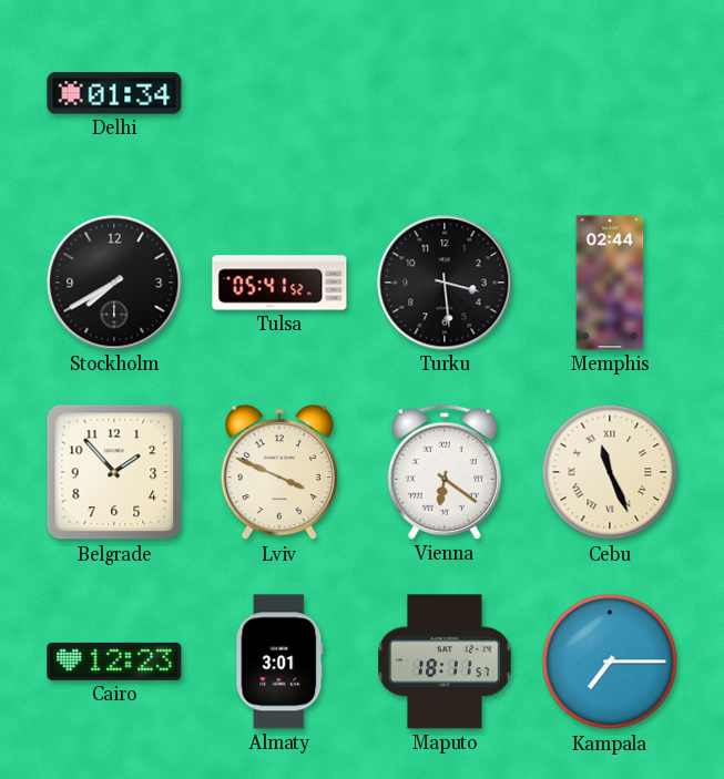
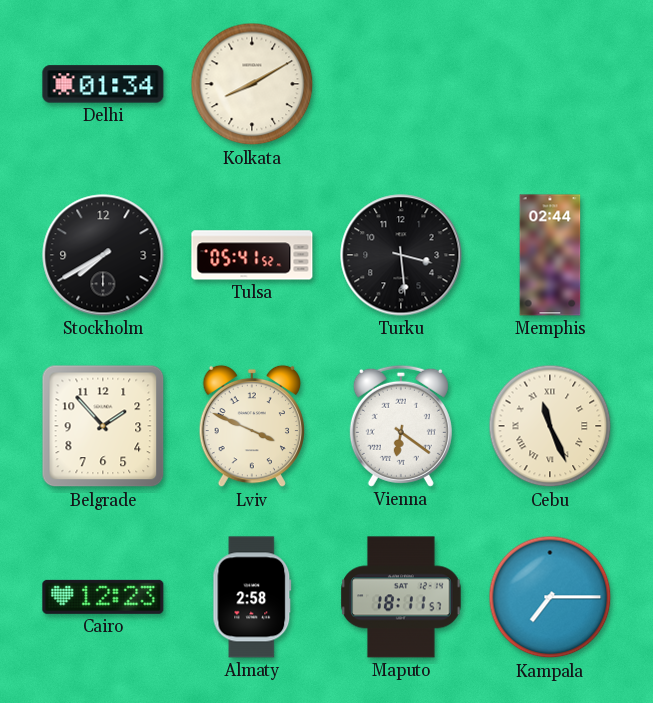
Kolkata: none -> 8:10 (252, 84)
Almaty: 3:01 -> 2:58 (252, 597)
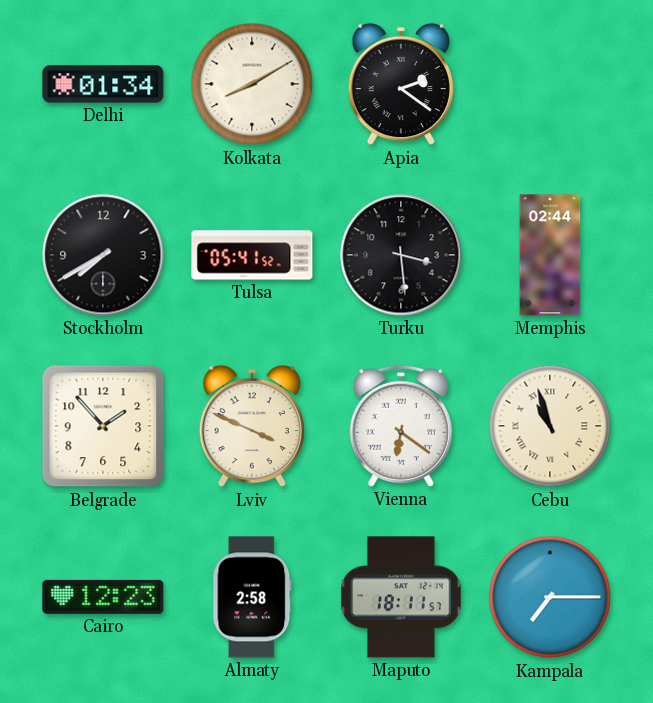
Apia: none -> 2:21 (400, 84)
Cebu: 11:26 -> 10:57 (550, 426)
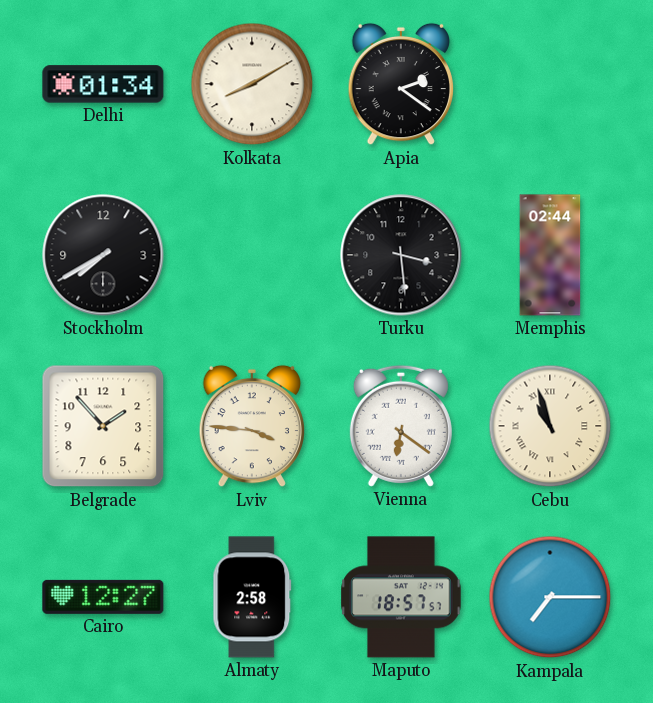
Tulsa: 05:41 -> none (252, 255)
Lviv: 3:49 -> 3:46 (251, 426)
Cairo: 12:23 -> 12:27 (103, 597)
Maputo: 18:11 -> 18:57 (401, 597)
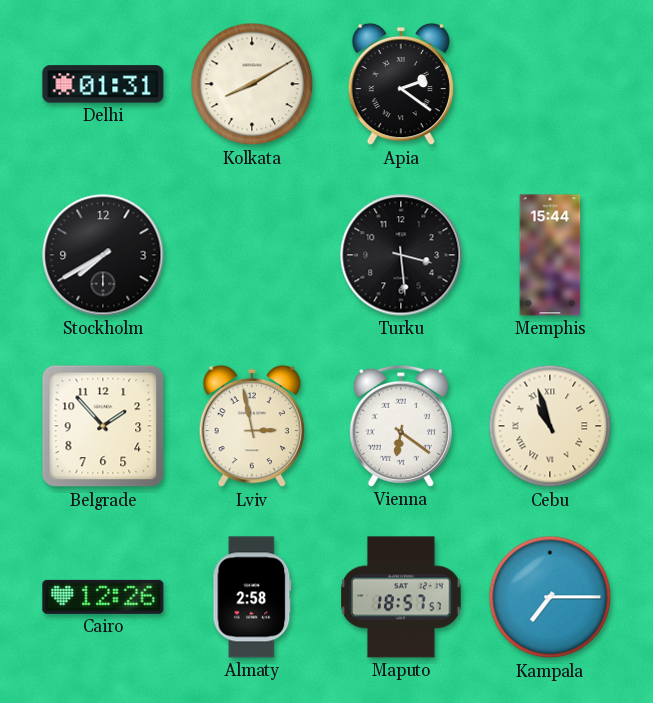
Delhi: 01:34 -> 01:31 (103, 84)
Memphis: 02:44 -> 15:44 (550, 255)
Lviv: 3:46 -> 2:58 (251, 426)
Cairo: 12:27 -> 12:26 (103, 597)
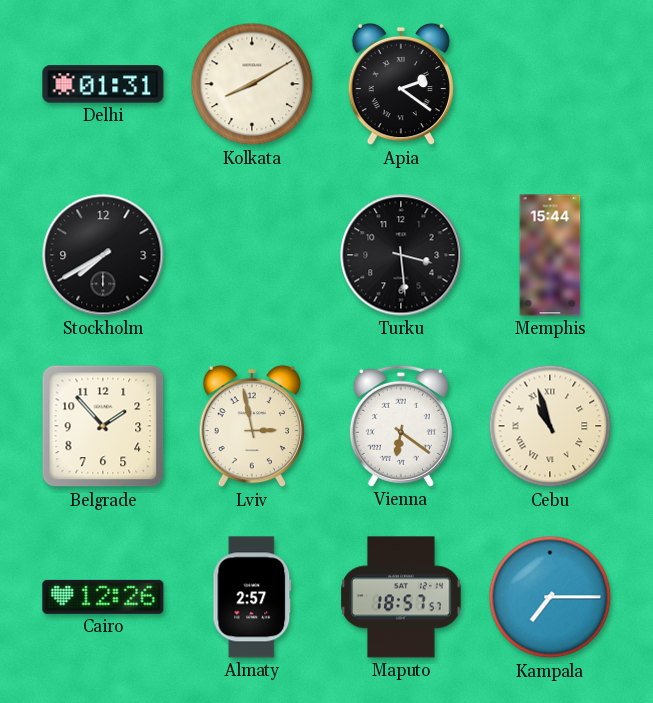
Almaty: 2:58 -> 2:57 (252, 597)
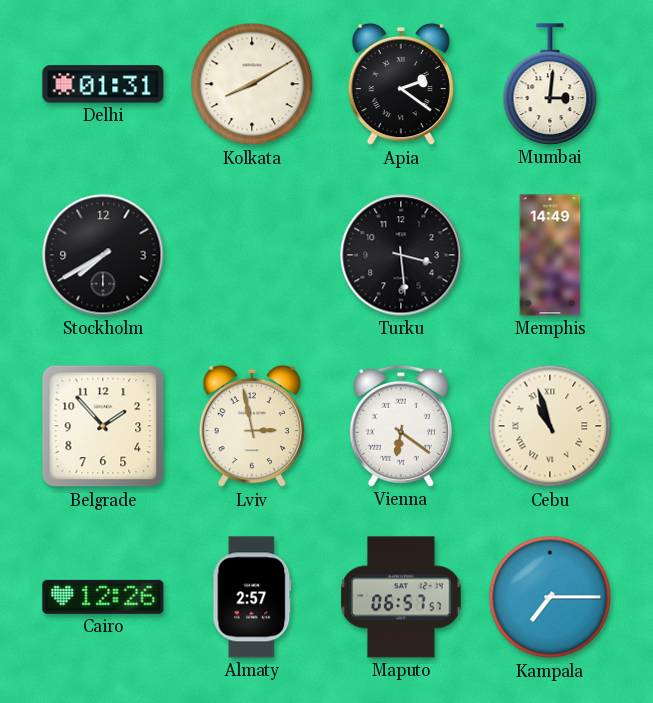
Mumbai: none -> 3:01 (550, 84)
Memphis: 15:44 -> 14:49 (550, 255)
Maputo: 18:57 -> 06:57 (401, 597)
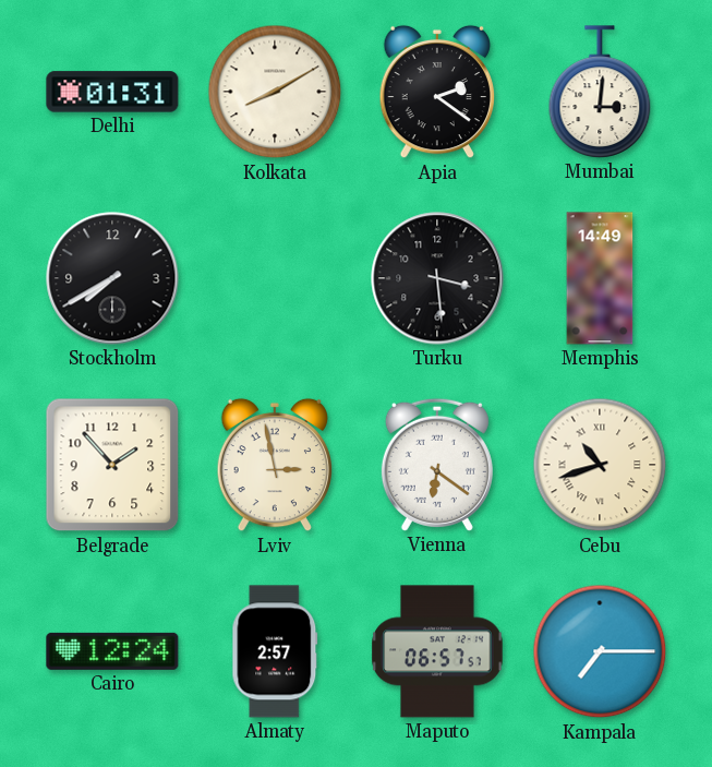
Cebu: 10:57 -> 10:42 (600, 465)
Cairo: 12:26 -> 12:24 (112, 651)
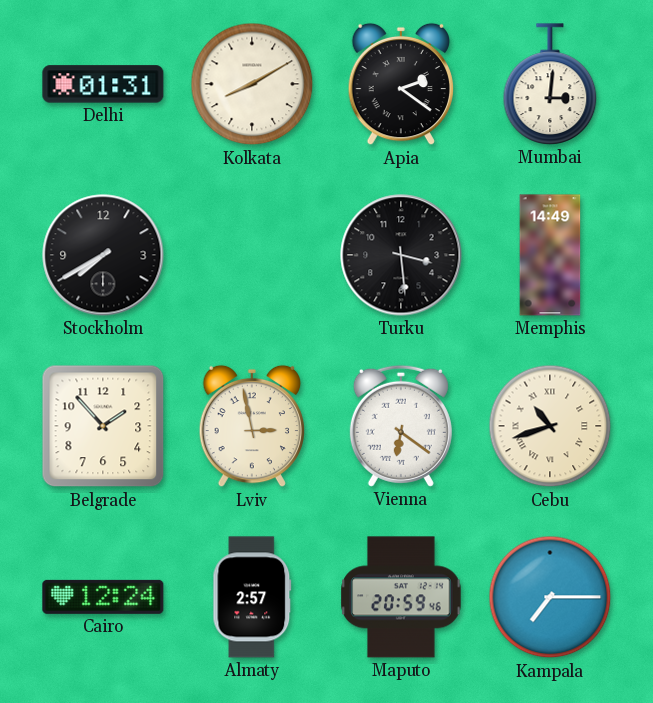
Maputo: 06:57 -> 20:59 (401, 597)
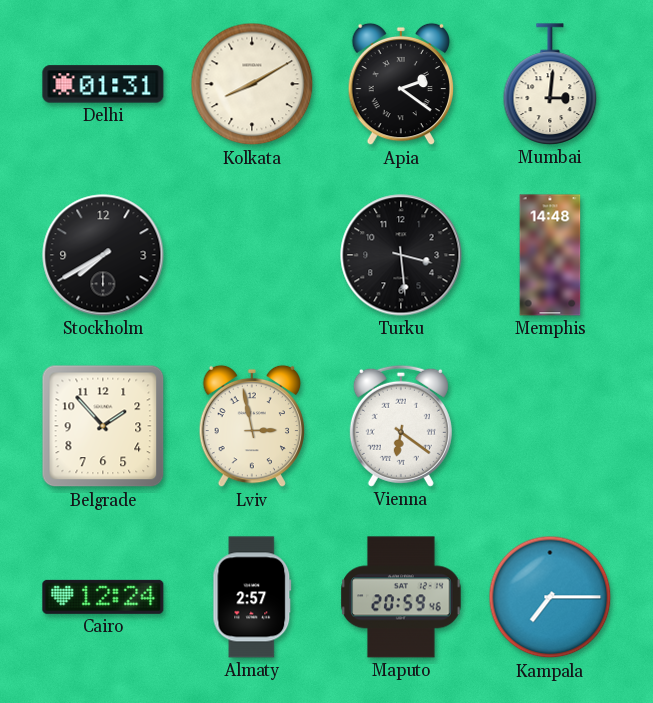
Memphis: 14:49 -> 14:48 (550, 255)
Cebu: 10:42 -> none (550, 426)
